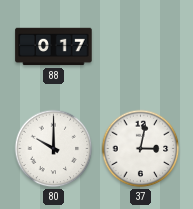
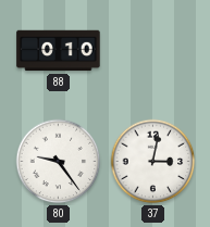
88: 0:17 -> 0:10 (59, 51)
80: 10:00 -> 9:24 (59, 162)
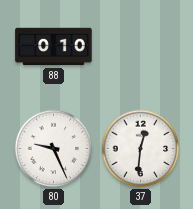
80: 9:24 -> 9:26 (54, 149)
37: 3:02 -> 12:31 (141, 149)
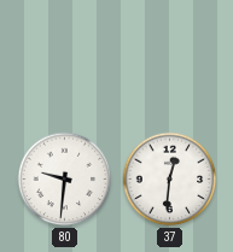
88: 0:10 -> none (54, 47)
80: 9:26 -> 9:31 (65, 180)
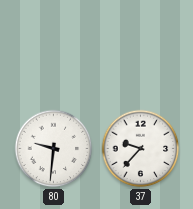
37: 12:31 -> 9:37 (141, 149)
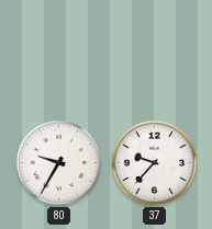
80: 9:31 -> 9:35 (59, 163)
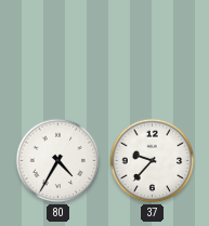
80: 9:35 -> 4:35 (58, 161)
